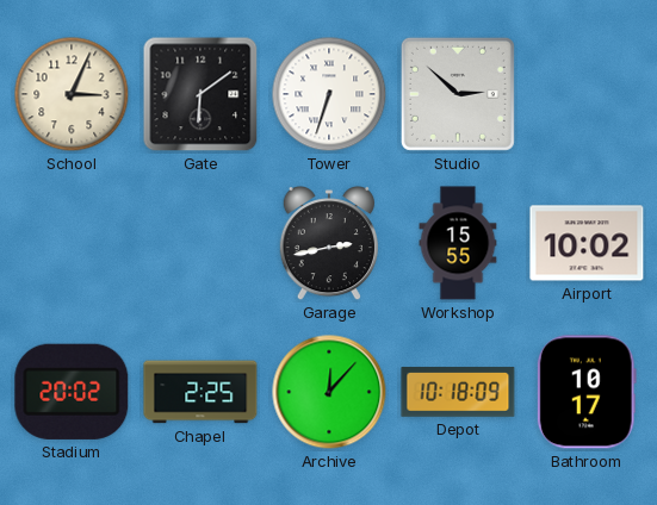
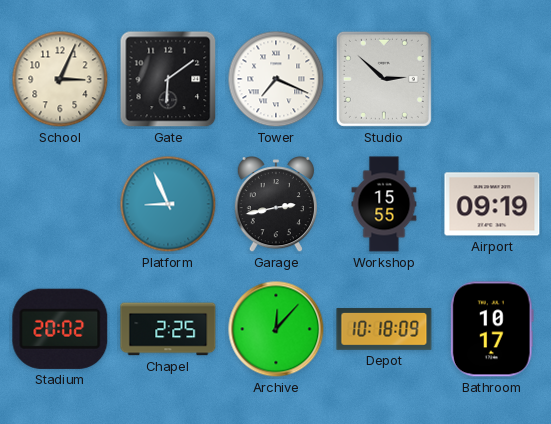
Tower: 6:33 -> 7:19 (276, 79)
Platform: none -> 8:56 (168, 204)
Airport: 10:02 -> 09:19 (492, 204)
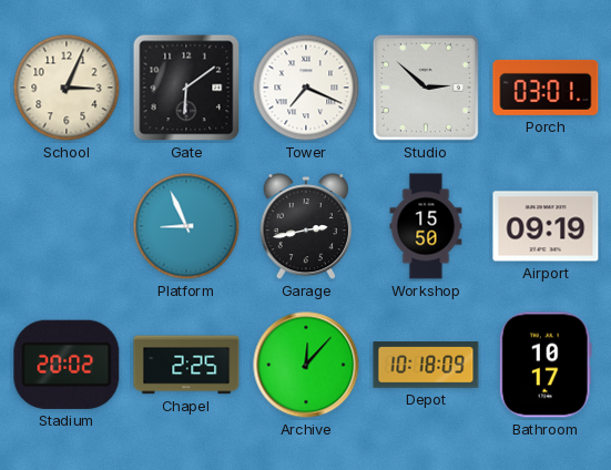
Porch: none -> 03:01 (546, 88)
Workshop: 15:55 -> 15:50 (426, 226)
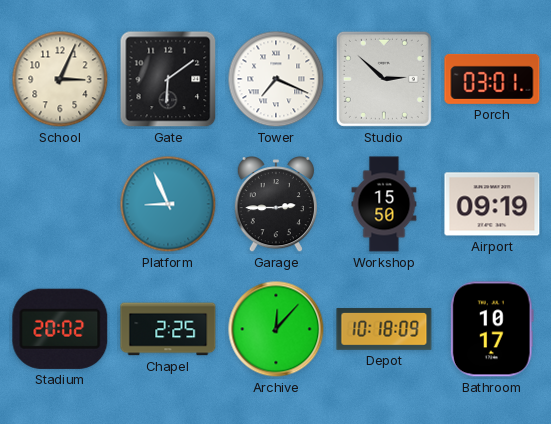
Garage: 2:43 -> 2:45 (276, 205)
